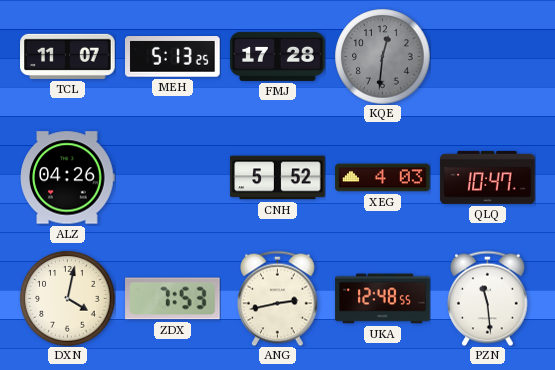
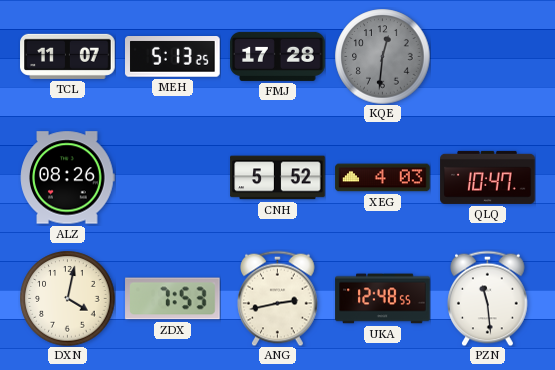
ALZ: 04:26 -> 08:26 (68, 178)
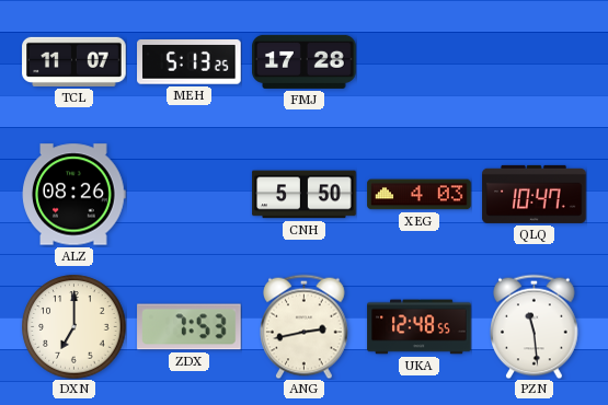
KQE: 12:31 -> none (382, 56)
CNH: 5:52 -> 5:50 (305, 195)
DXN: 4:02 -> 7:00 (73, 326)
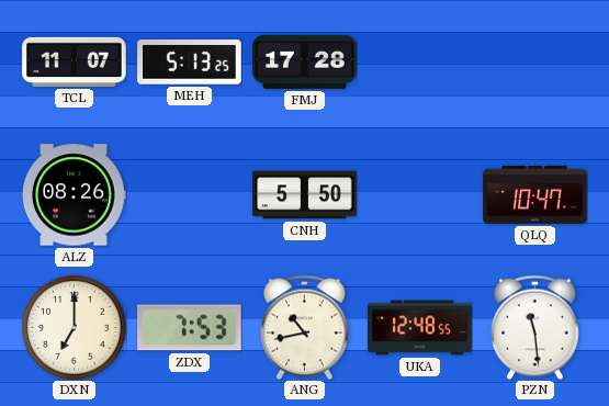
XEG: 4:03 -> none (420, 195)
ANG: 2:43 -> 10:43 (305, 327)
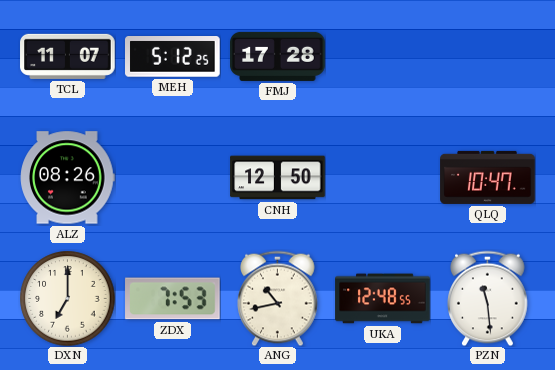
MEH: 5:13 -> 5:12 (173, 57)
CNH: 5:50 -> 12:50 (278, 178)
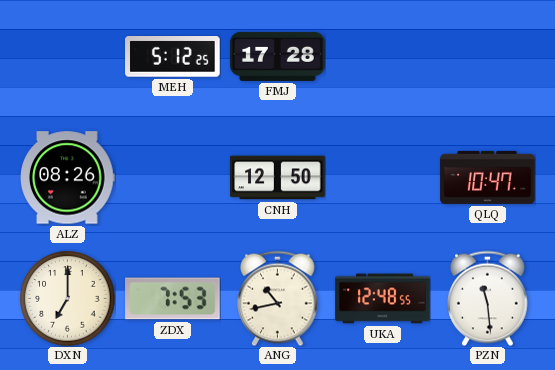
TCL: 11:07 -> none (68, 56)
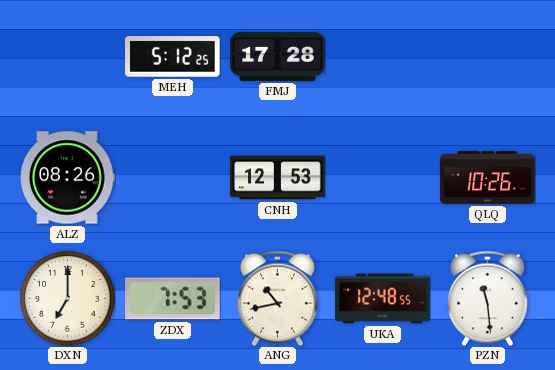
CNH: 12:50 -> 12:53 (278, 178)
QLQ: 10:47 -> 10:26 (488, 177)
